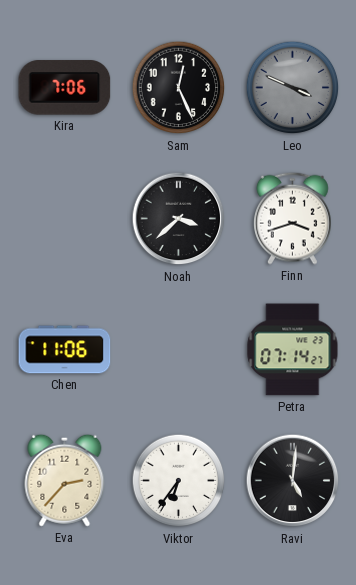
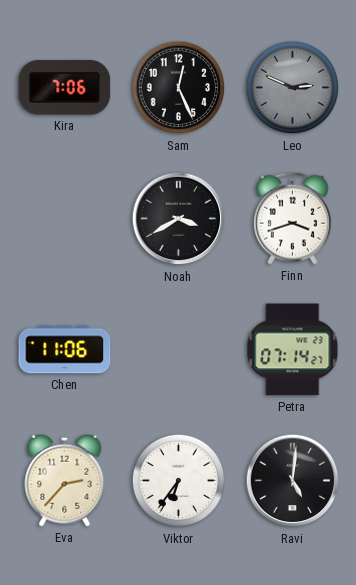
Leo: 3:49 -> 2:49 (293, 88)
Noah: 3:38 -> 3:40 (179, 219)
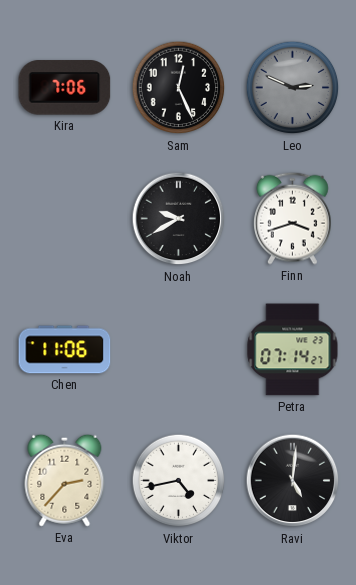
Noah: 3:40 -> 9:40 (179, 219)
Viktor: 6:36 -> 4:43 (179, 481)
